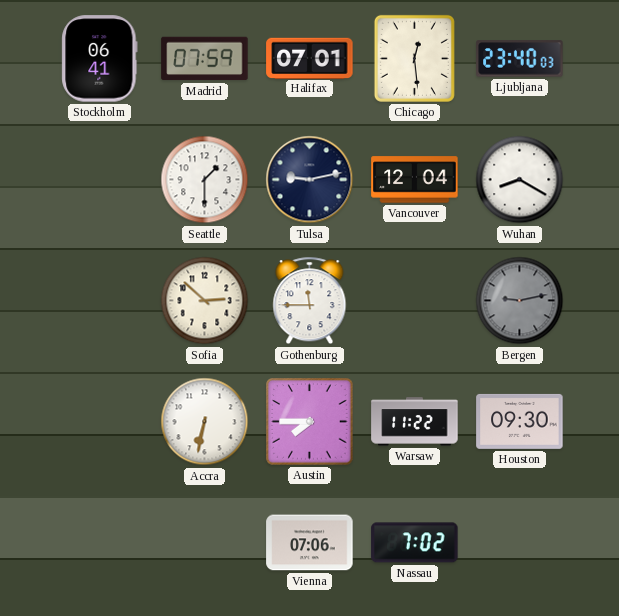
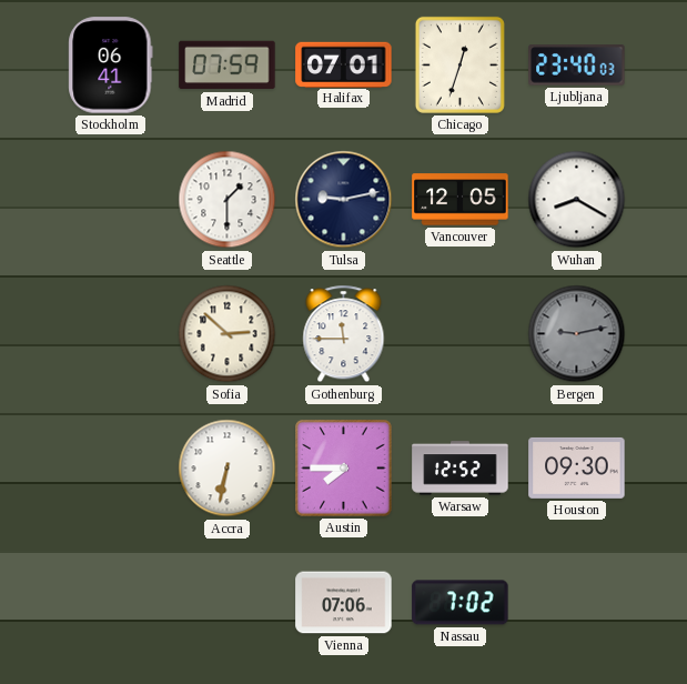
Chicago: 12:29 -> 12:33 (459, 64)
Vancouver: 12:04 -> 12:05 (461, 200)
Warsaw: 11:22 -> 12:52 (461, 469)
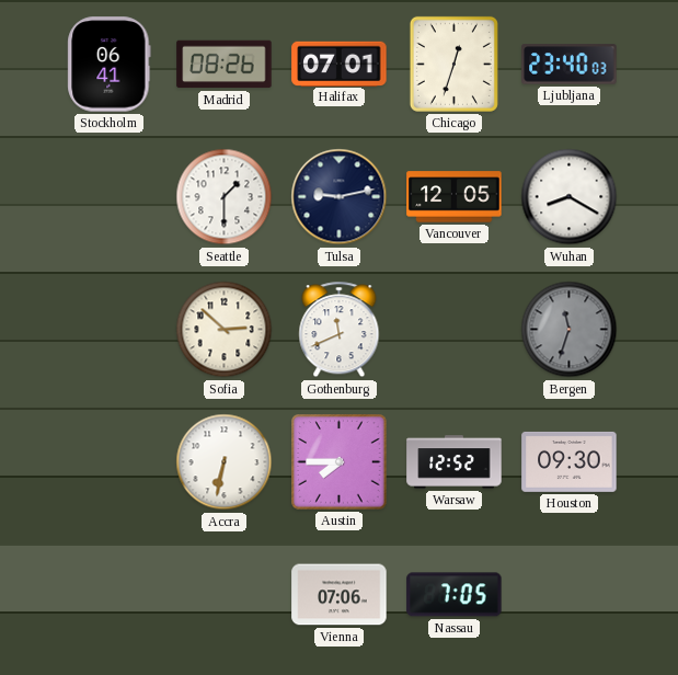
Madrid: 07:59 -> 08:26 (225, 65)
Gothenburg: 11:45 -> 11:41 (340, 330)
Bergen: 9:13 -> 11:33 (570, 330)
Nassau: 7:02 -> 7:05 (455, 595)
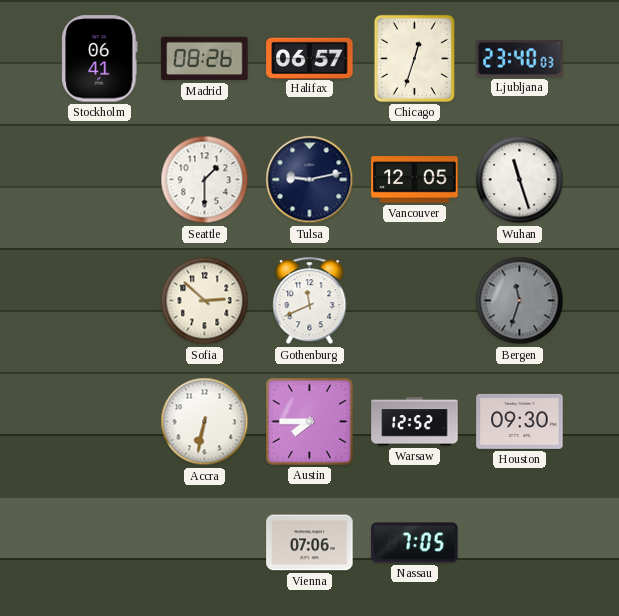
Halifax: 07:01 -> 06:57 (310, 58)
Wuhan: 8:20 -> 11:27 (520, 180)
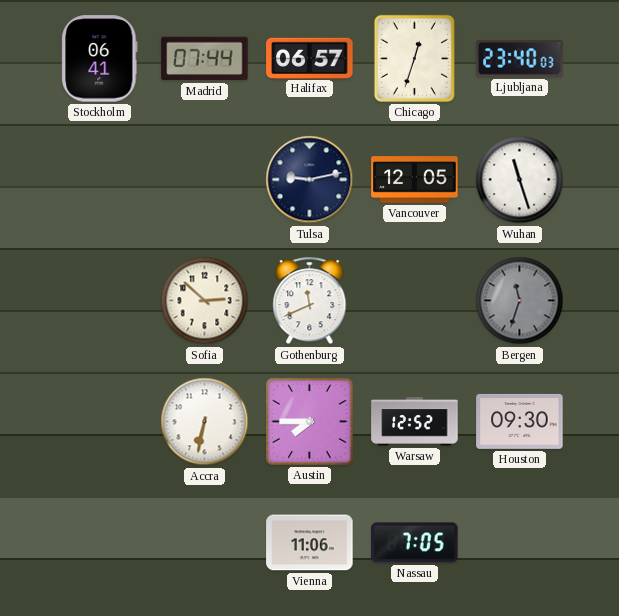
Madrid: 08:26 -> 07:44 (205, 59)
Seattle: 1:30 -> none (205, 180)
Vienna: 07:06 -> 11:06 (310, 543)
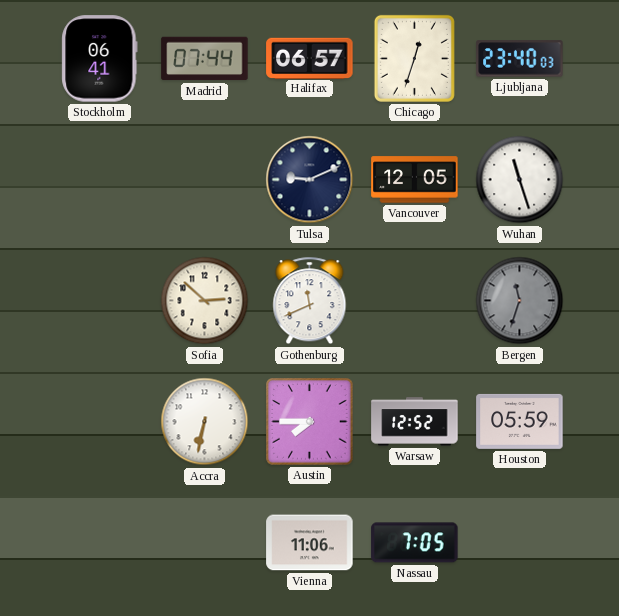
Tulsa: 9:13 -> 9:11 (310, 180)
Houston: 09:30 -> 05:59 (520, 421)
